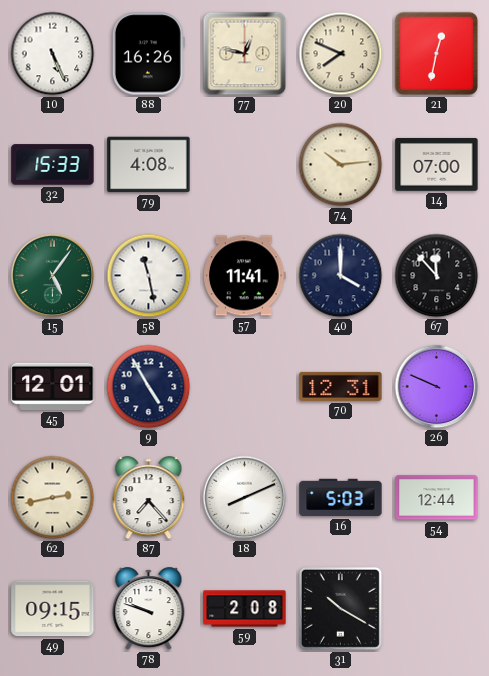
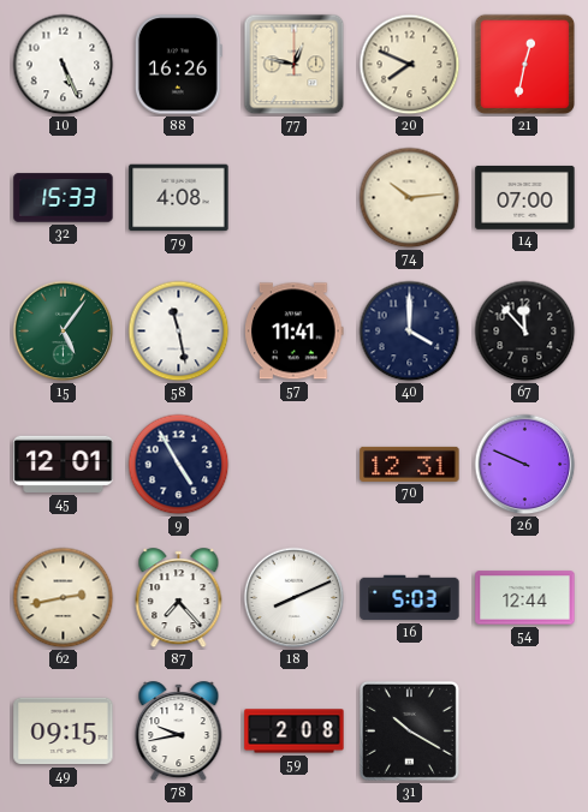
78: 9:48 -> 9:43 (179, 732)
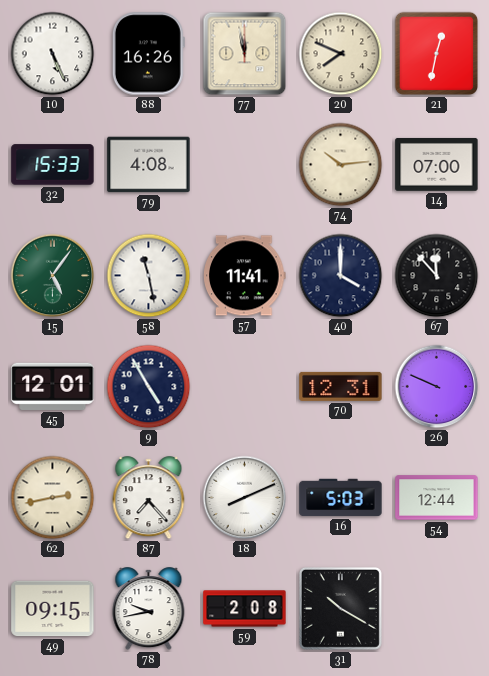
77: 12:47 -> 11:58 (245, 54)
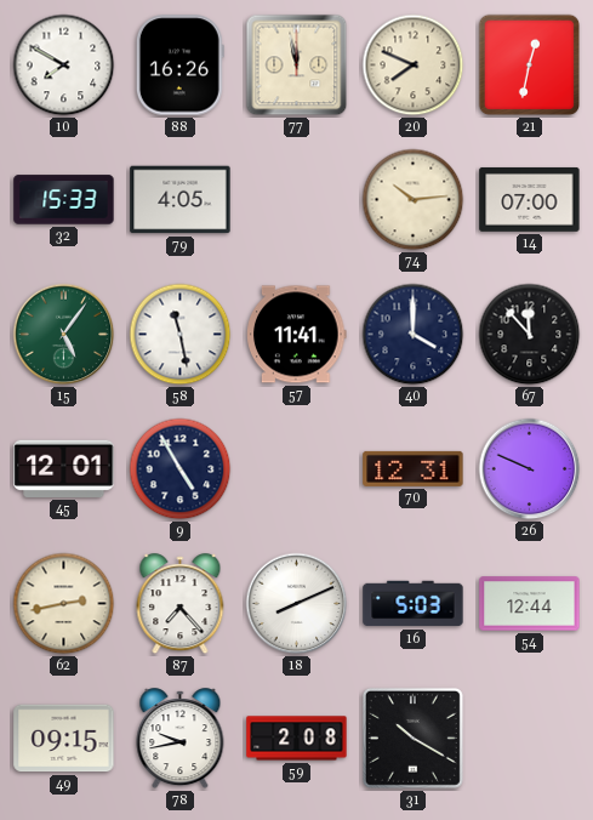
10: 5:26 -> 7:50 (64, 66)
79: 4:08 -> 4:05 (181, 200)
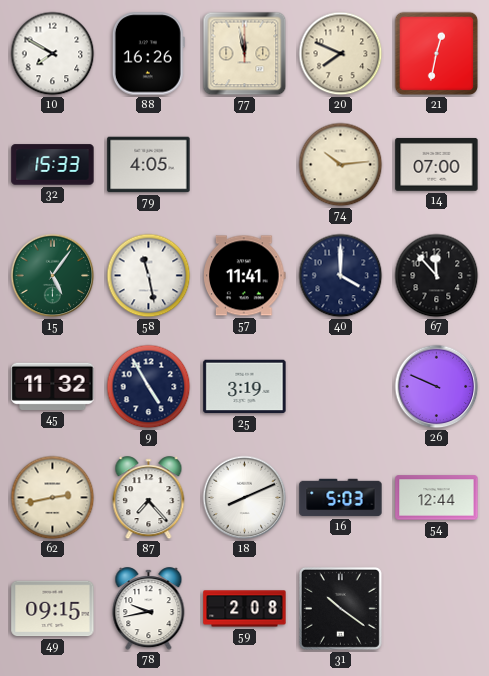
45: 12:01 -> 11:32 (53, 386)
25: none -> 3:19 (245, 387)
70: 12:31 -> none (414, 468)
31: 10:20 -> 10:21 (340, 608)
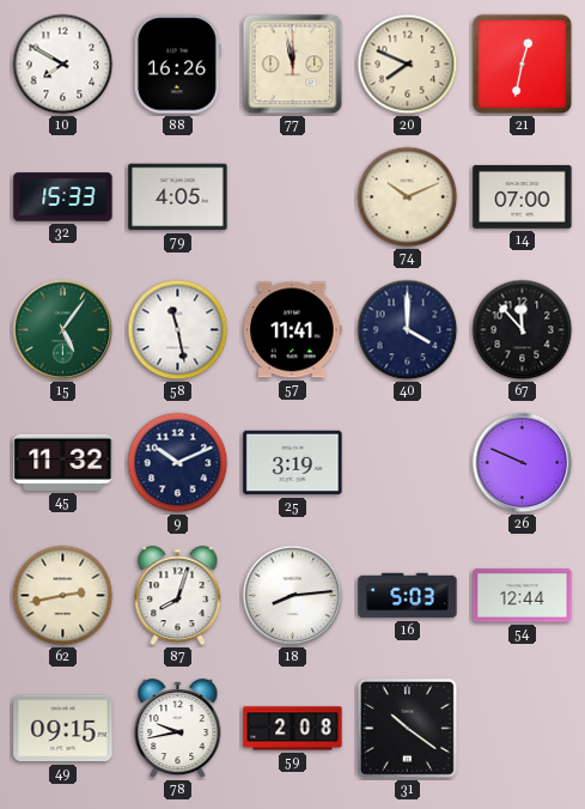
74: 10:14 -> 10:11 (408, 197)
9: 4:55 -> 10:11 (178, 463)
87: 7:23 -> 8:03 (178, 596)
18: 8:11 -> 8:14 (293, 596)
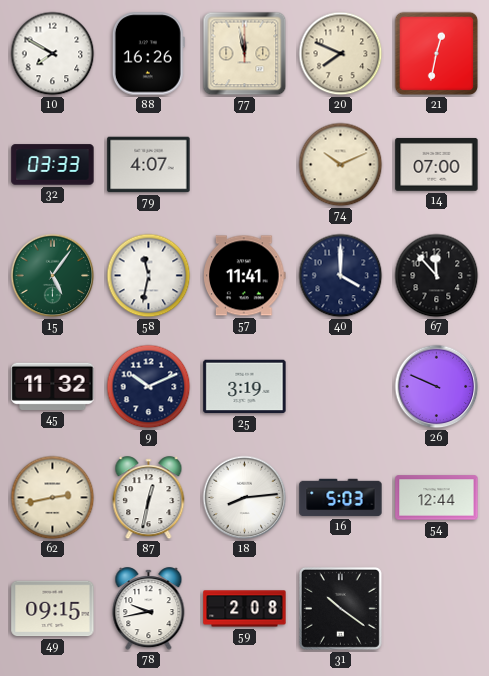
32: 15:33 -> 03:33 (53, 165)
79: 4:05 -> 4:07 (149, 165)
58: 11:28 -> 11:32 (149, 276)
87: 8:03 -> 12:32 (149, 498)
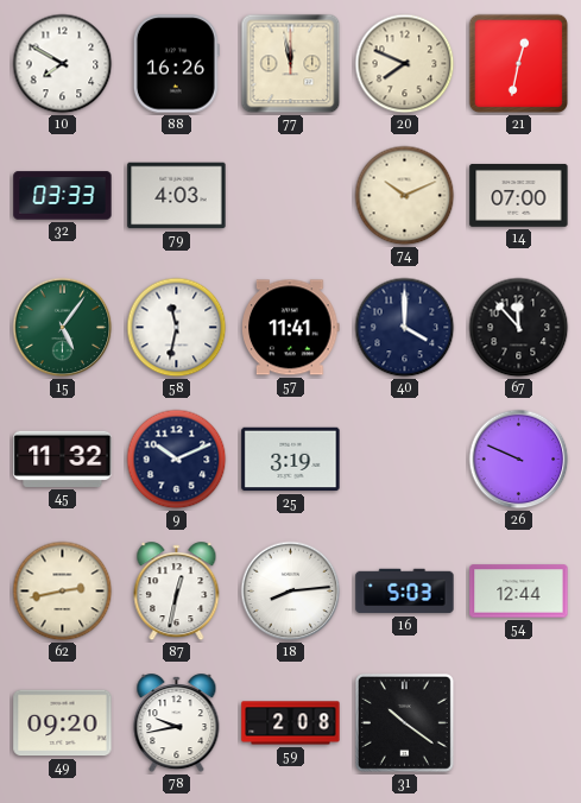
79: 4:07 -> 4:03 (177, 196)
49: 09:15 -> 09:20 (63, 723)
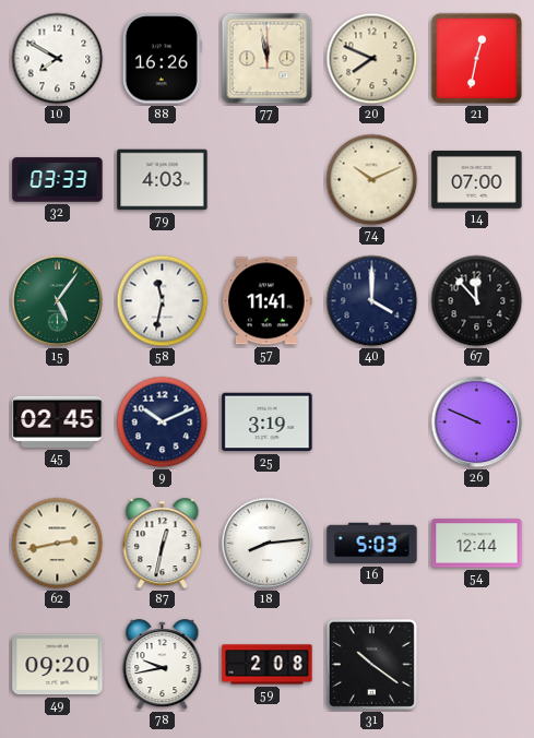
45: 11:32 -> 02:45 (58, 421)
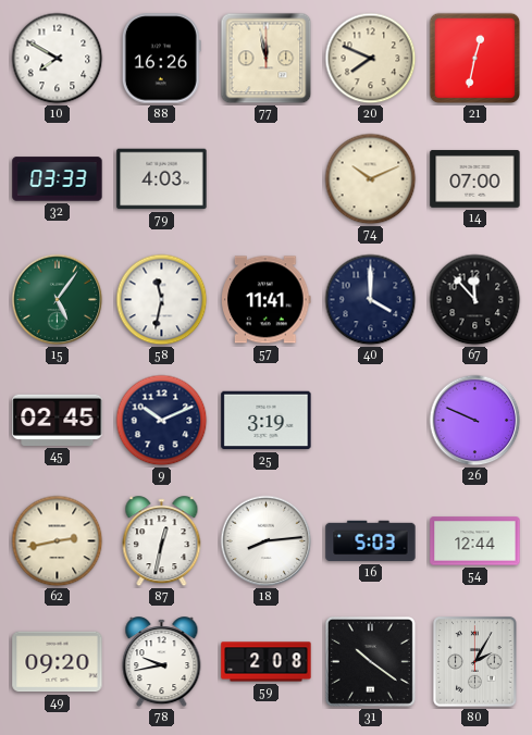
80: none -> 2:05 (475, 662)
